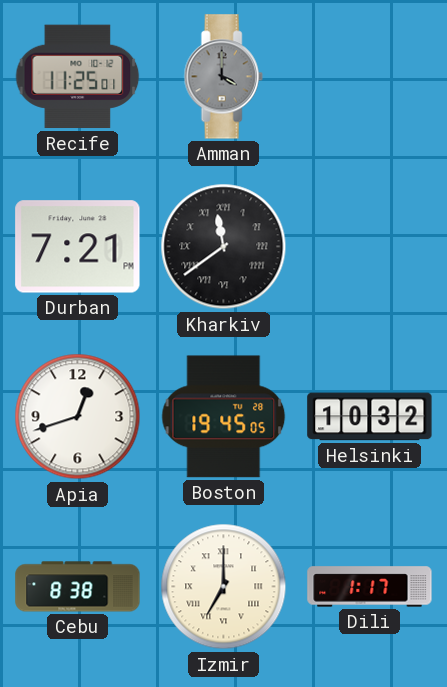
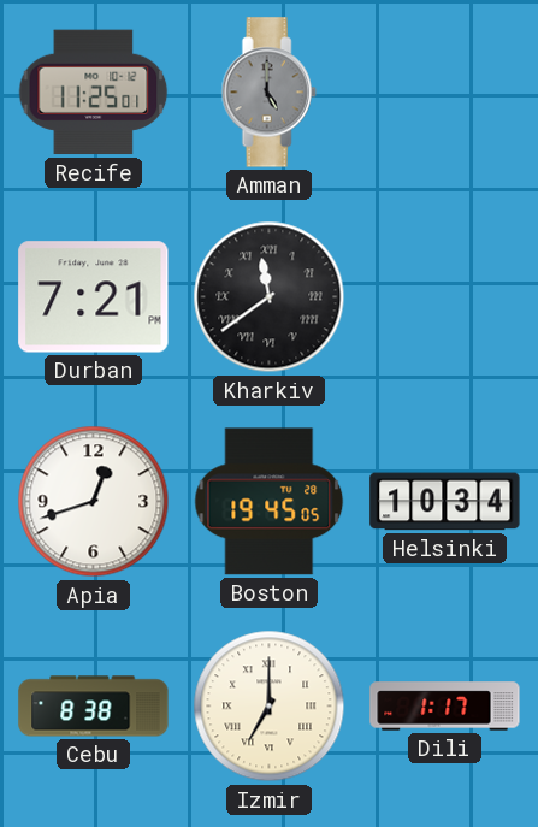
Amman: 4:00 -> 5:00 (268, 93)
Helsinki: 10:32 -> 10:34 (445, 502)
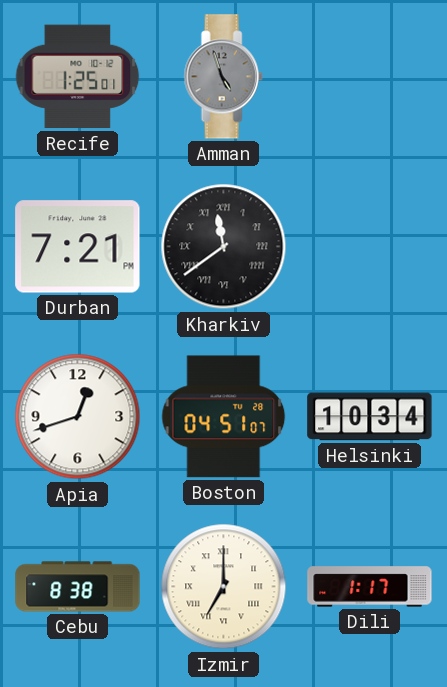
Recife: 11:25 -> 1:25 (78, 77)
Amman: 5:00 -> 4:57 (223, 77)
Boston: 19:45 -> 04:51 (224, 417)
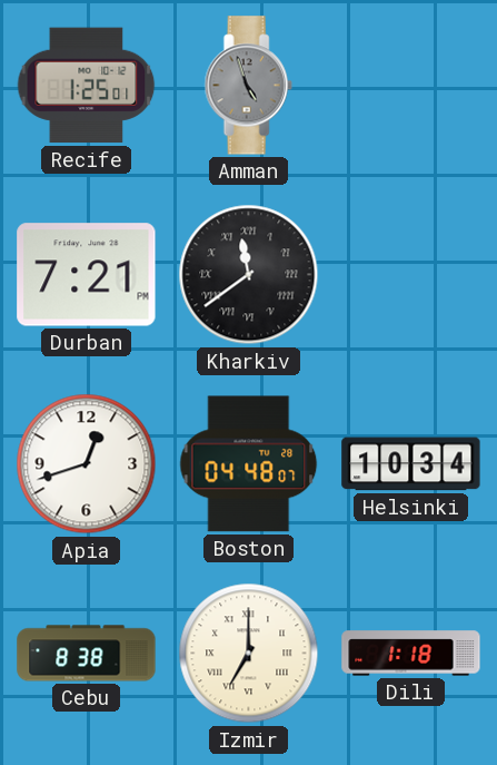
Boston: 04:51 -> 04:48 (249, 464)
Dili: 1:17 -> 1:18 (411, 654)
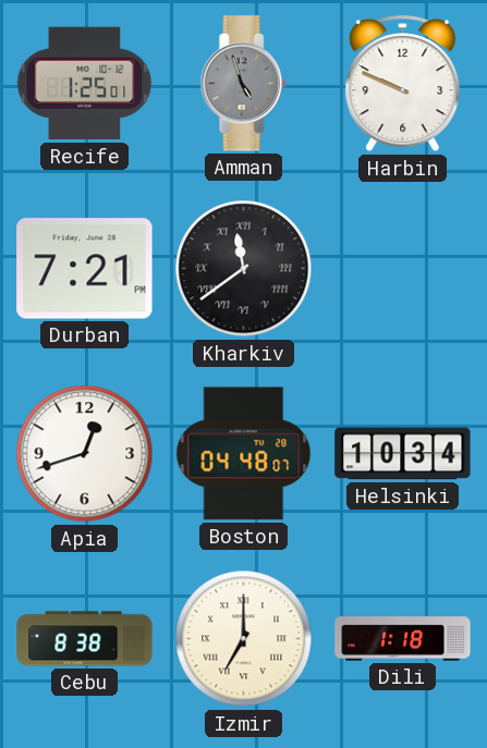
Harbin: none -> 9:49 (403, 84)
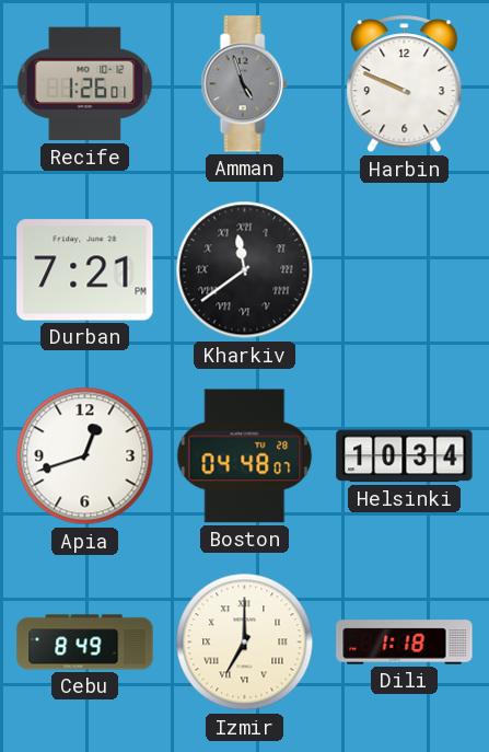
Recife: 1:25 -> 1:26 (85, 84)
Cebu: 8:38 -> 8:49 (85, 643)
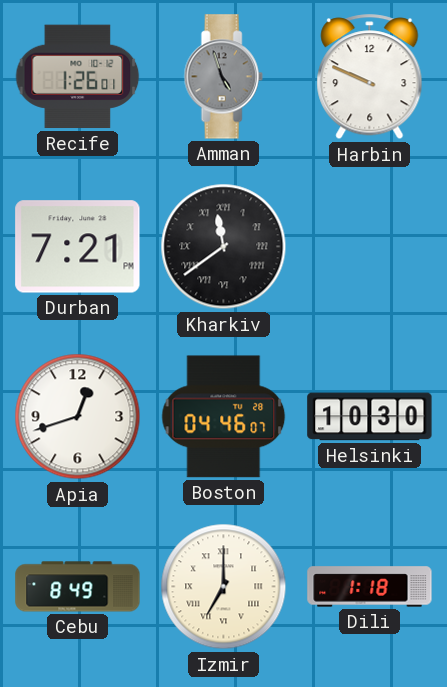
Boston: 04:48 -> 04:46 (224, 417)
Helsinki: 10:34 -> 10:30 (370, 417)
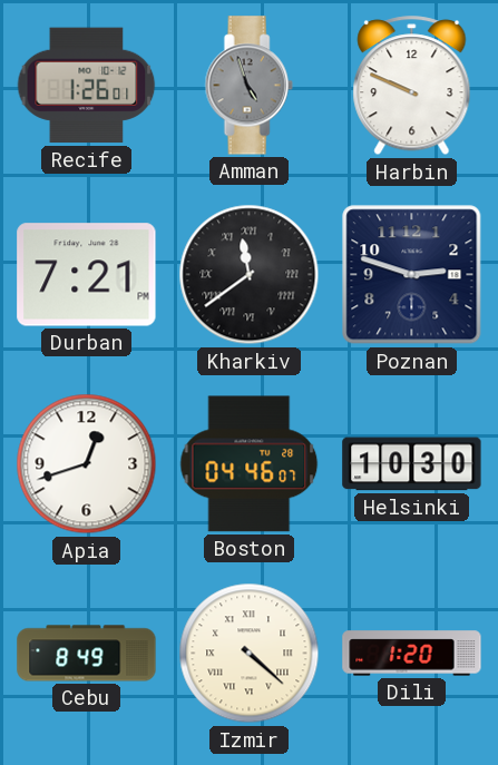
Poznan: none -> 2:48 (412, 275)
Izmir: 7:00 -> 4:22 (250, 654)
Dili: 1:18 -> 1:20 (412, 654)
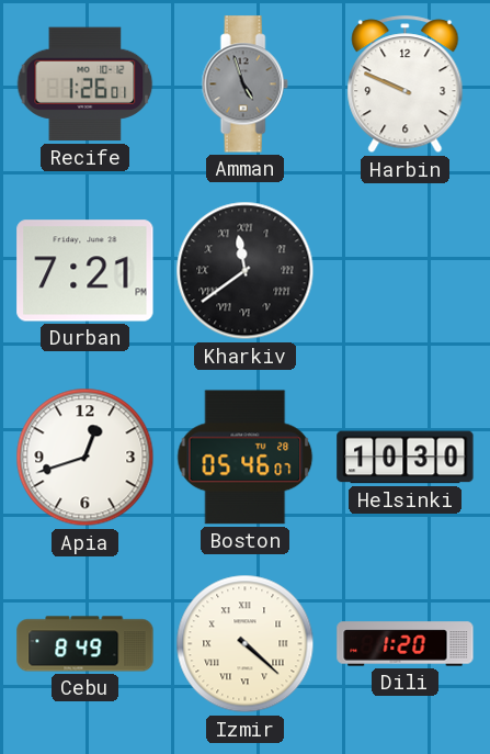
Poznan: 2:48 -> none (412, 275)
Boston: 04:46 -> 05:46 (246, 458)
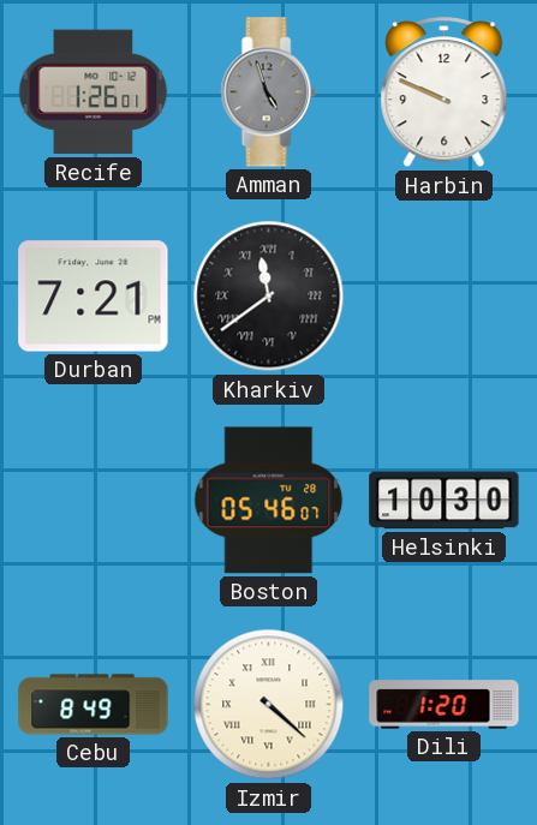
Apia: 12:42 -> none (86, 458)
